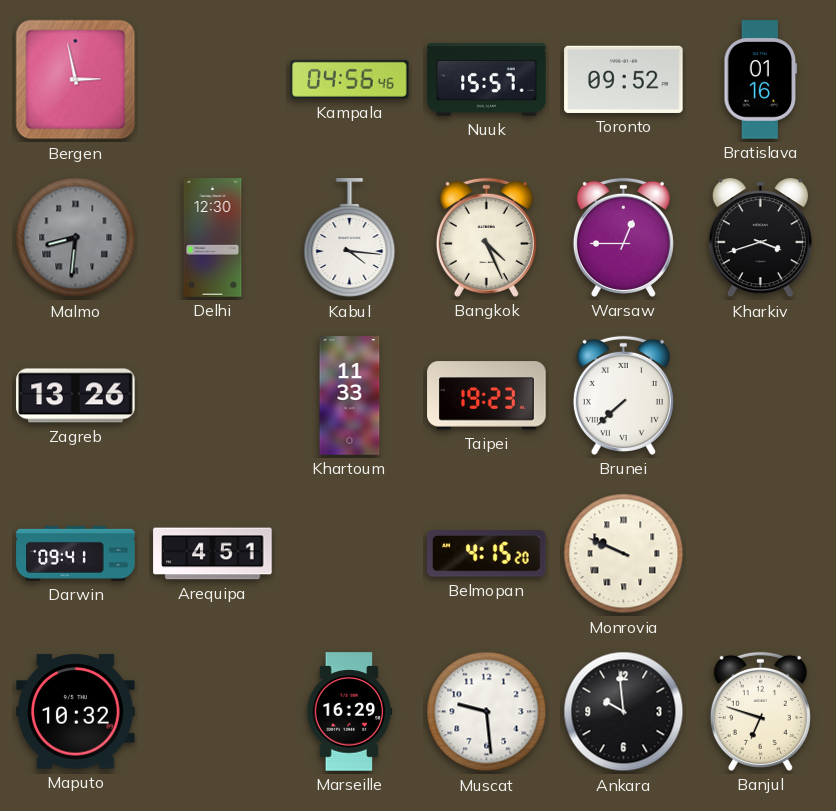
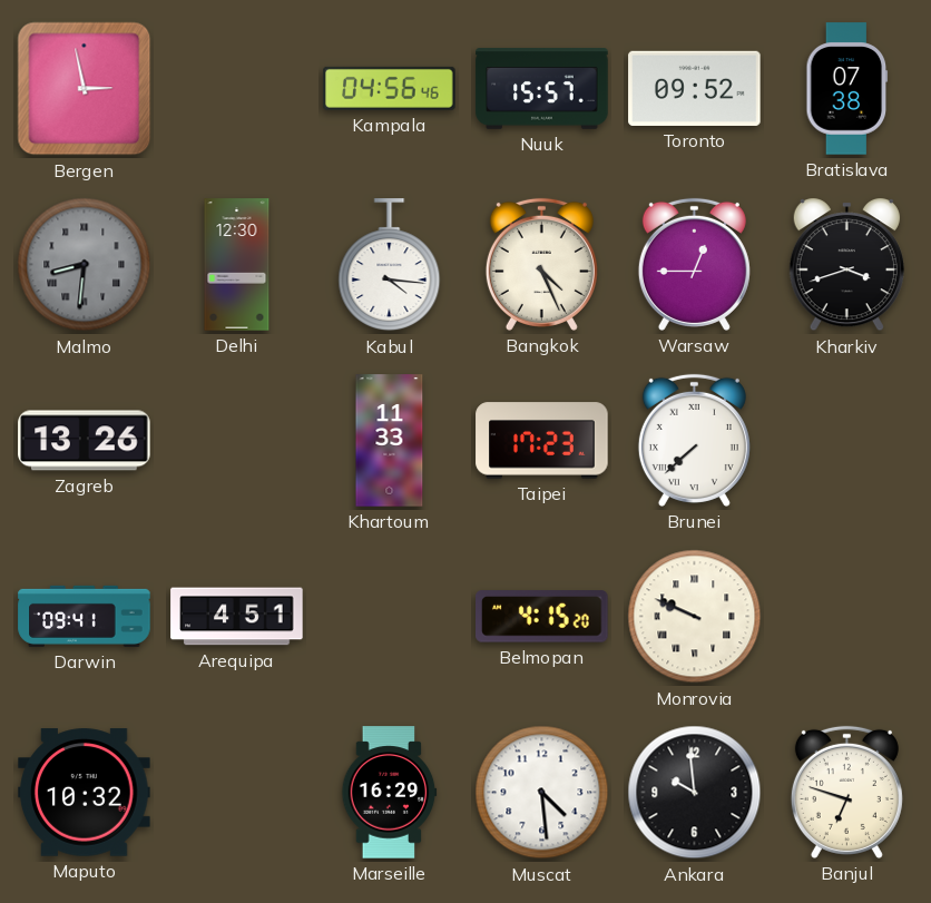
Bratislava: 01:16 -> 07:38 (847, 89)
Taipei: 19:23 -> 17:23 (542, 441)
Muscat: 9:29 -> 4:29 (542, 793)
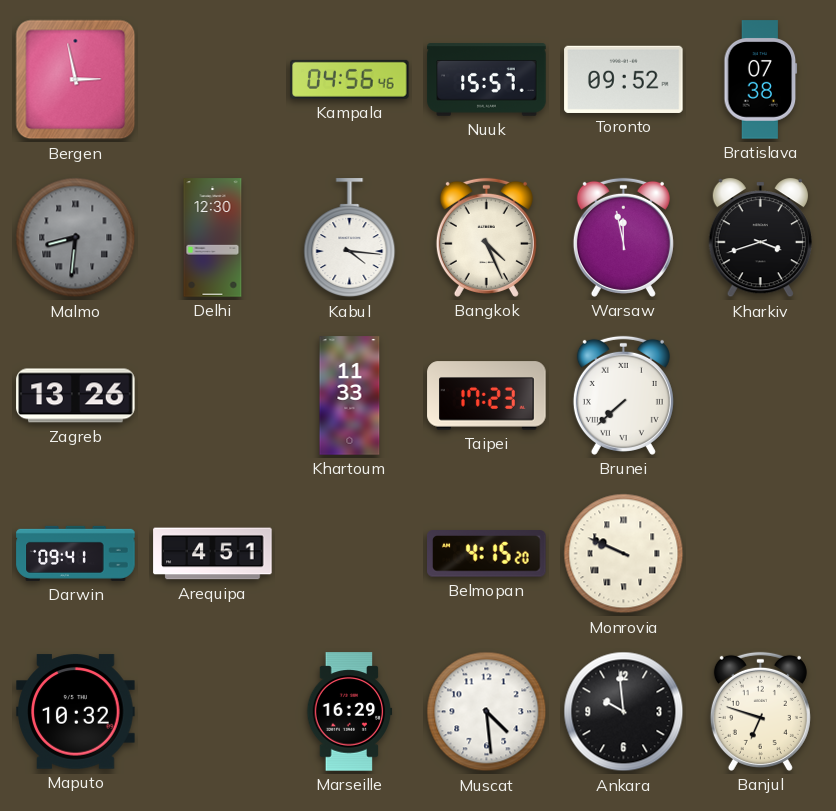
Warsaw: 12:45 -> 11:58 (623, 237)
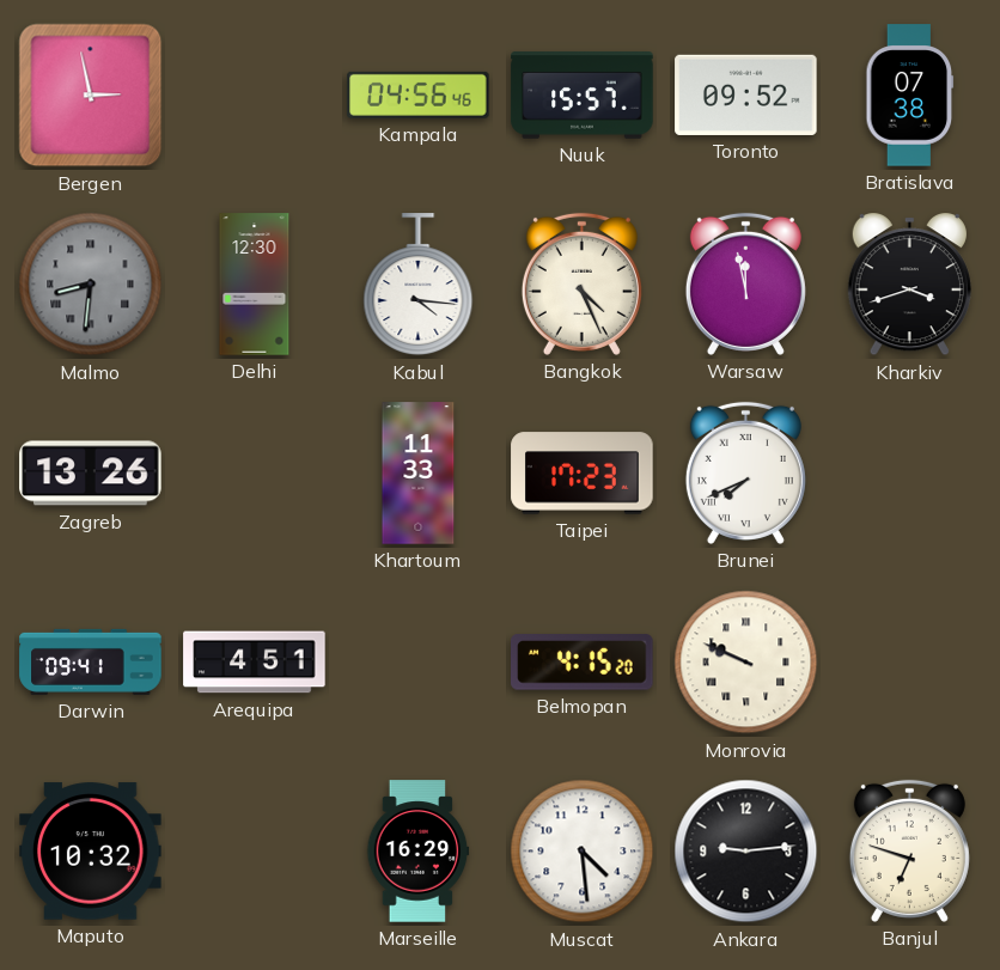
Brunei: 7:38 -> 7:41 (745, 472)
Ankara: 9:59 -> 9:14 (746, 852)
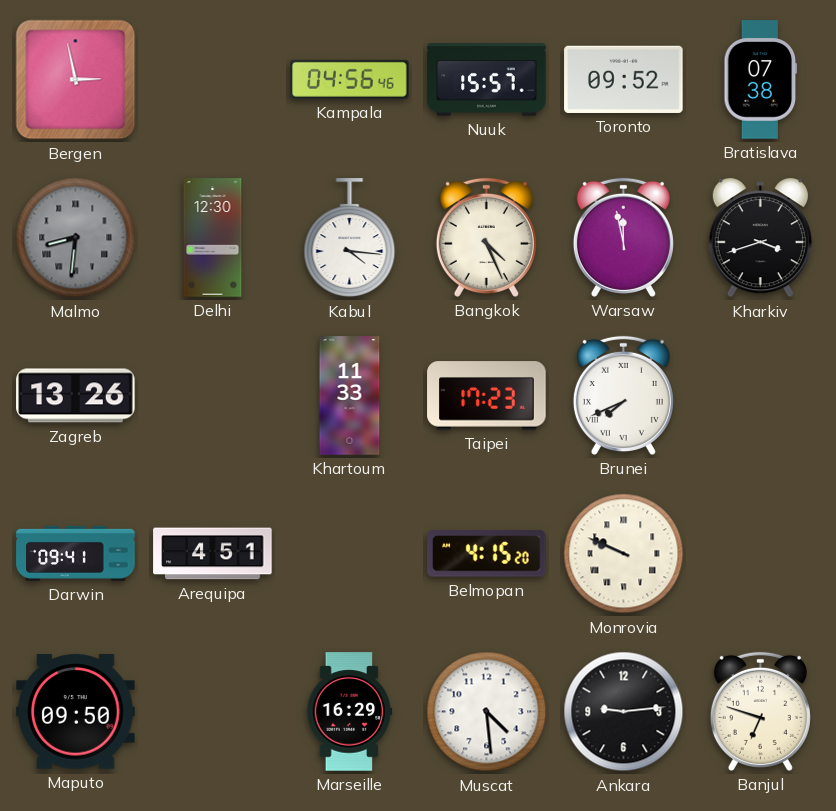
Maputo: 10:32 -> 09:50 (76, 712)
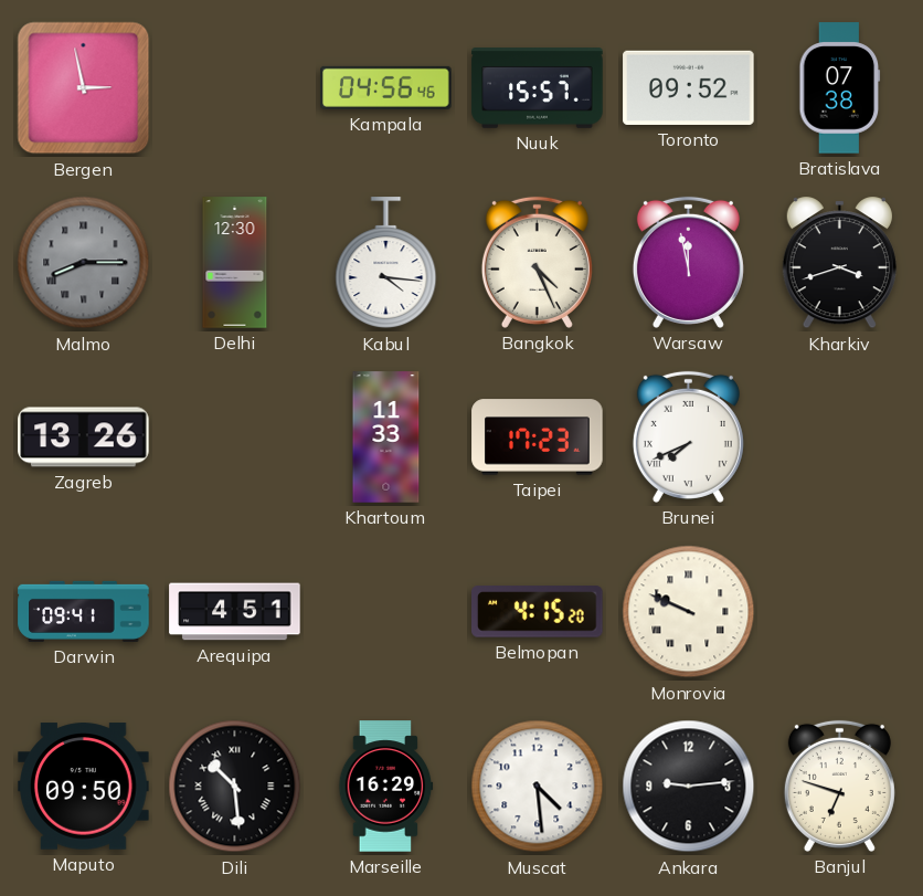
Malmo: 8:31 -> 8:15 (84, 263)
Dili: none -> 10:29 (235, 787)
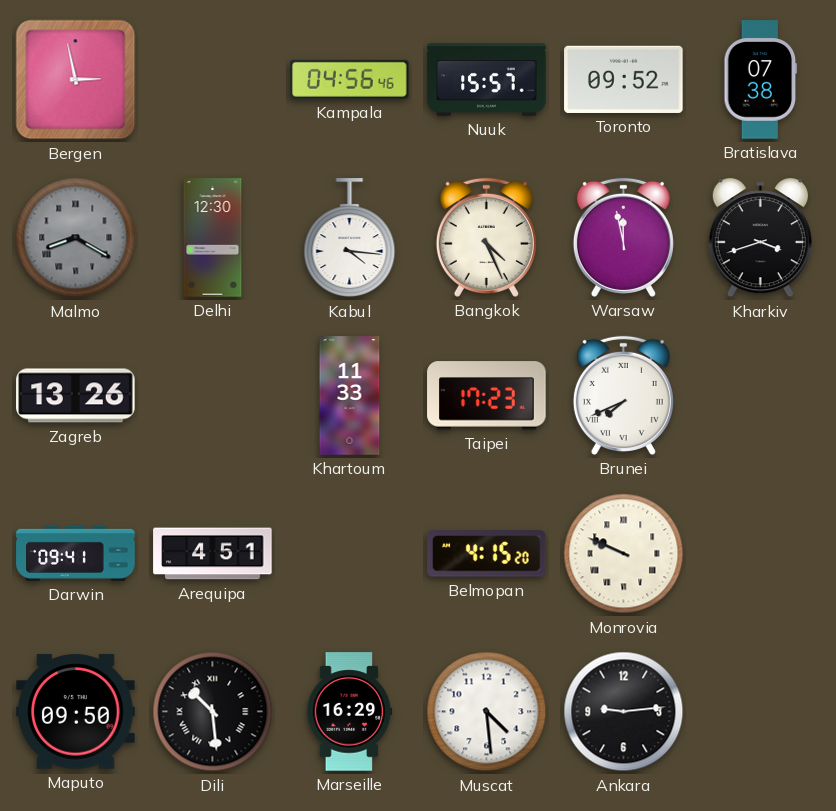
Malmo: 8:15 -> 8:20 (76, 238)
Banjul: 6:48 -> none (839, 786)
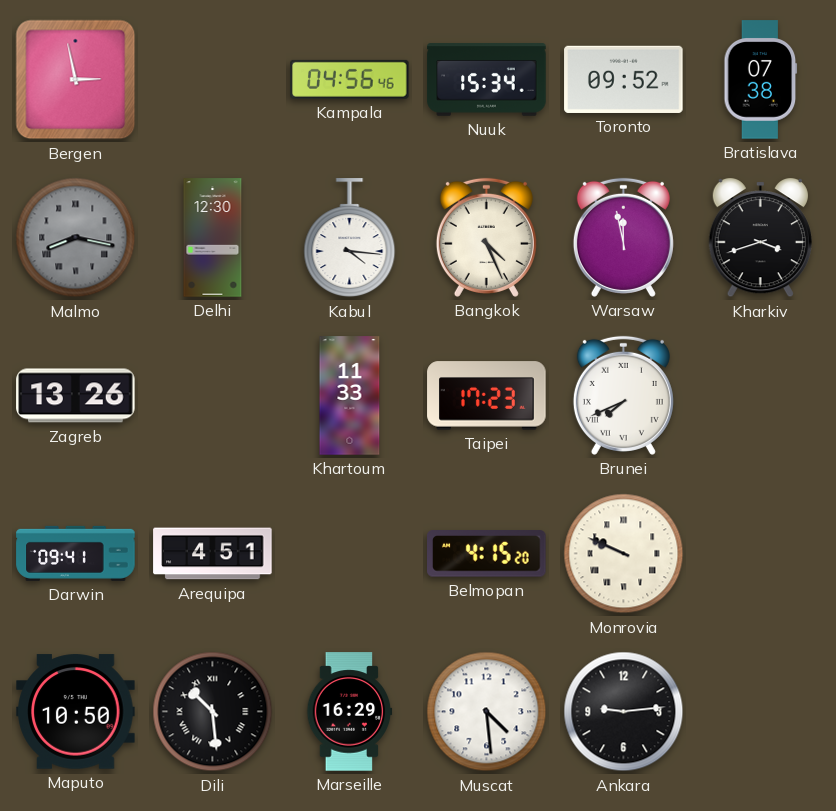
Nuuk: 15:57 -> 15:34 (487, 80)
Malmo: 8:20 -> 8:17 (76, 238)
Maputo: 09:50 -> 10:50 (76, 712)
